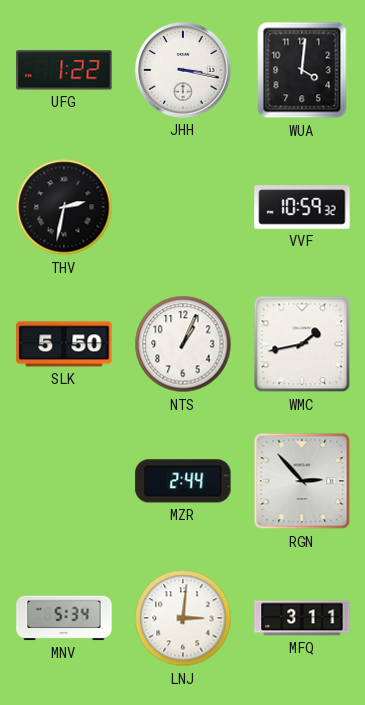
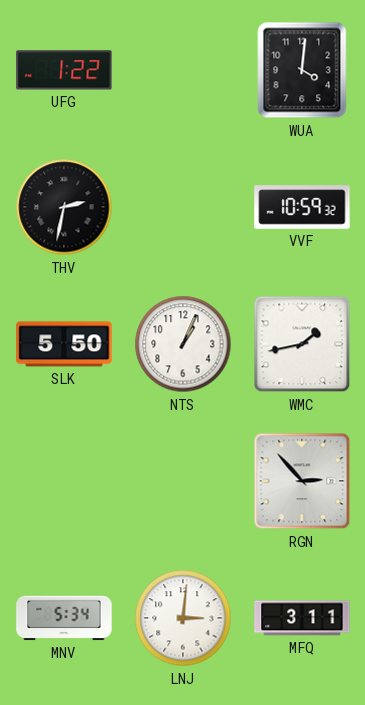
JHH: 3:17 -> none (183, 70)
MZR: 2:44 -> none (183, 481)
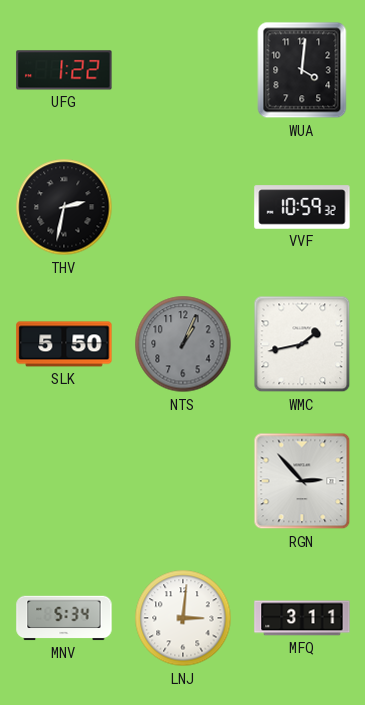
NTS dial: white -> grey (183, 344)
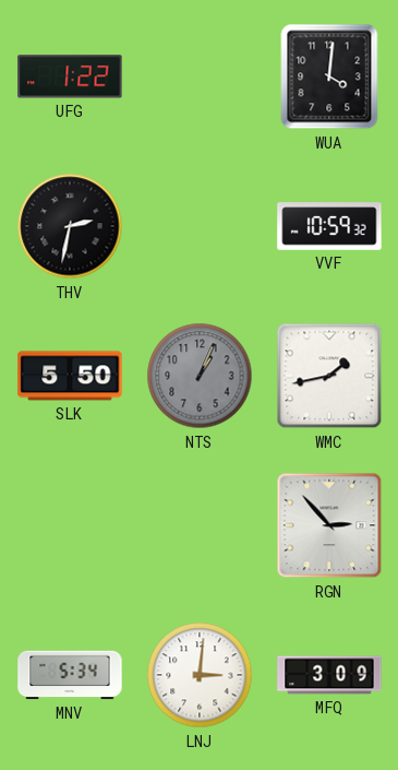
MFQ: 3:11 -> 3:09 (329, 675)
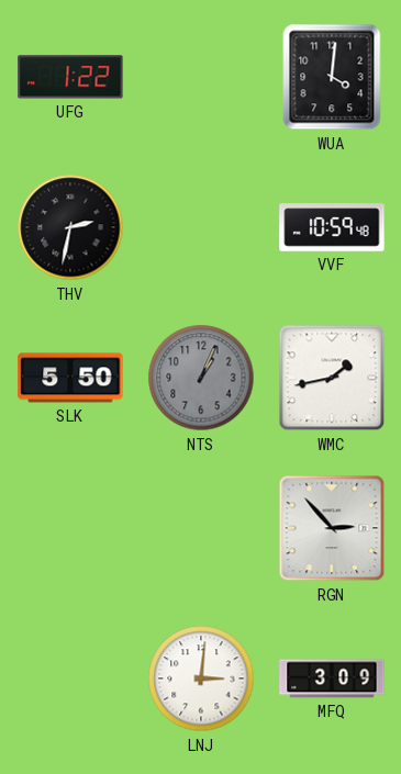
VVF: 10:59:32 -> 10:59:48 (332, 227)
MNV: 5:34 -> none (70, 675)
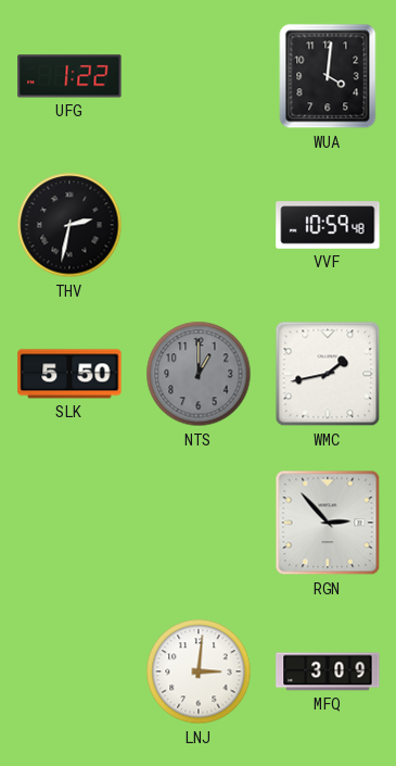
NTS: 1:04 -> 1:00 (199, 374)
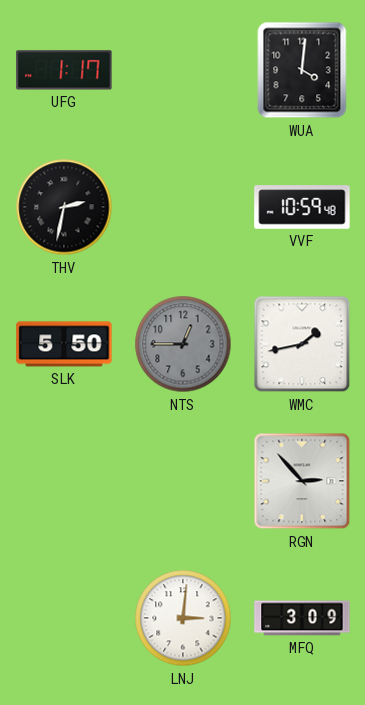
UFG: 1:22 -> 1:17 (64, 70)
NTS: 1:00 -> 12:45 (183, 344)
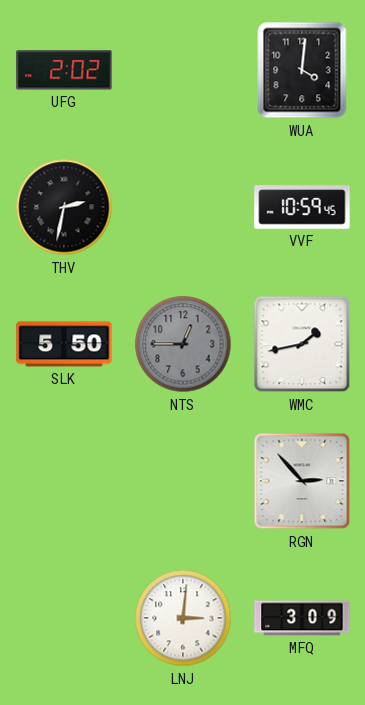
UFG: 1:17 -> 2:02 (64, 70)
VVF: 10:59:48 -> 10:59:45 (302, 207)
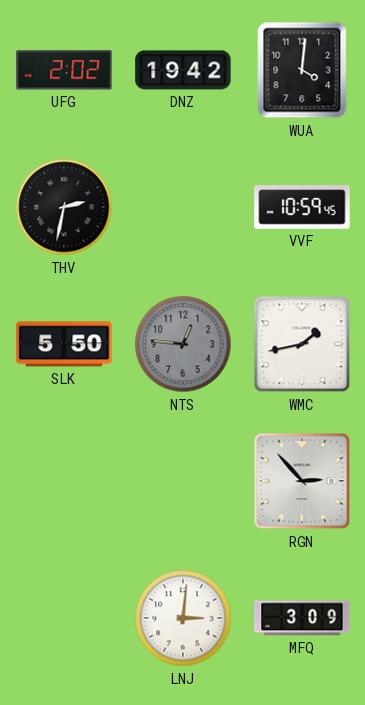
DNZ: none -> 19:42 (183, 70)
NTS: 12:45 -> 12:46 (183, 344)
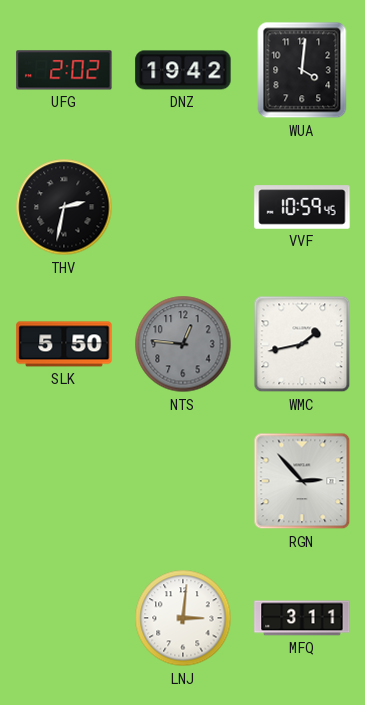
MFQ: 3:09 -> 3:11 (302, 618)
